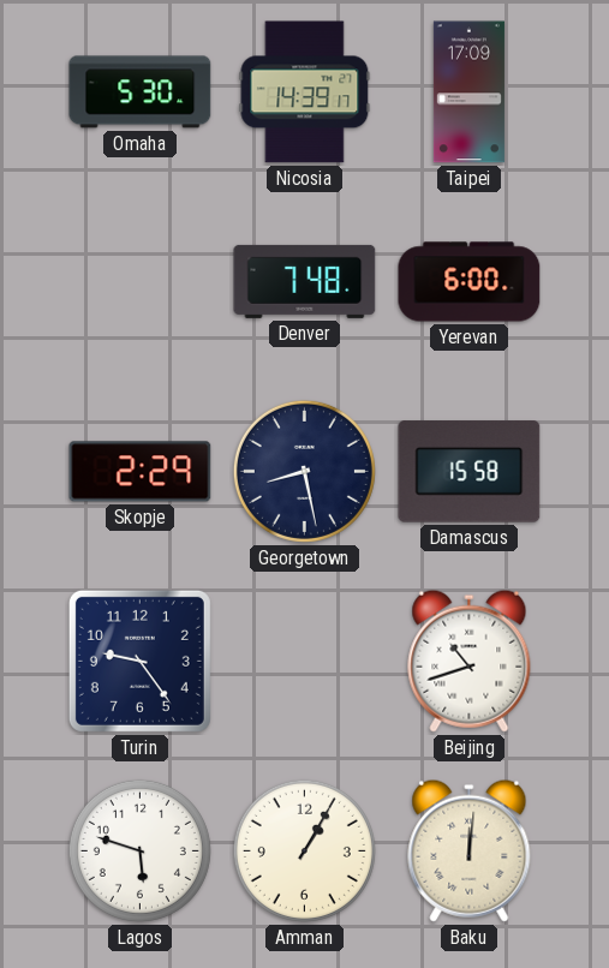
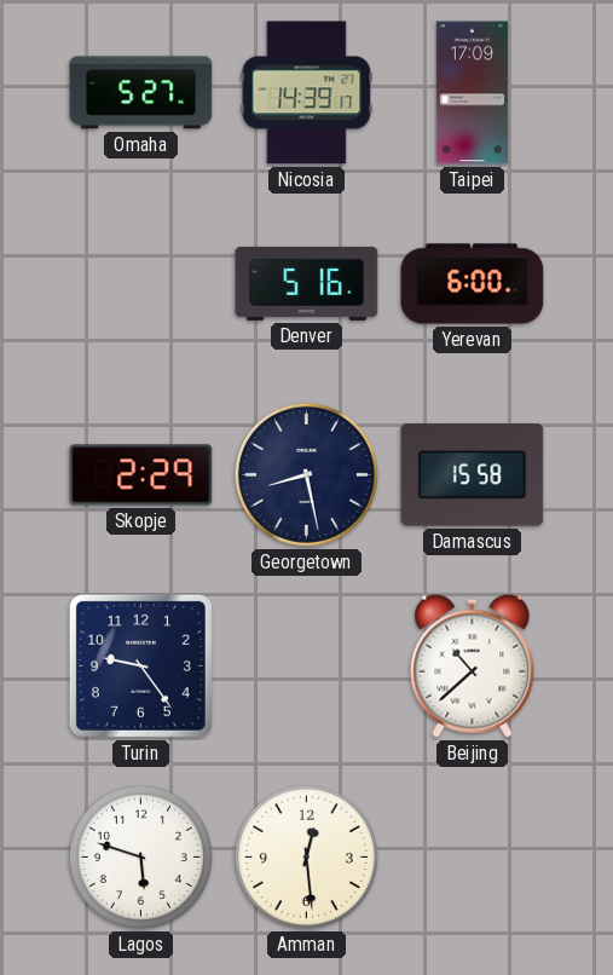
Omaha: 5:30 -> 5:27 (141, 93)
Denver: 7:48 -> 5:16 (307, 283)
Beijing: 10:42 -> 10:38 (473, 665)
Amman: 1:05 -> 12:29 (306, 856)
Baku: 12:01 -> none (470, 850)
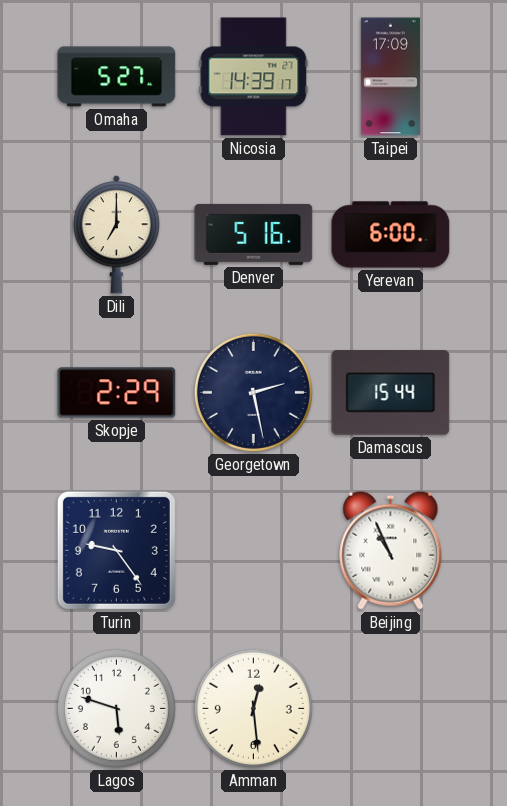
Dili: none -> 7:00 (116, 235)
Georgetown: 8:28 -> 2:28 (253, 392)
Damascus: 15:58 -> 15:44 (391, 393)
Beijing: 10:38 -> 10:56 (391, 550)
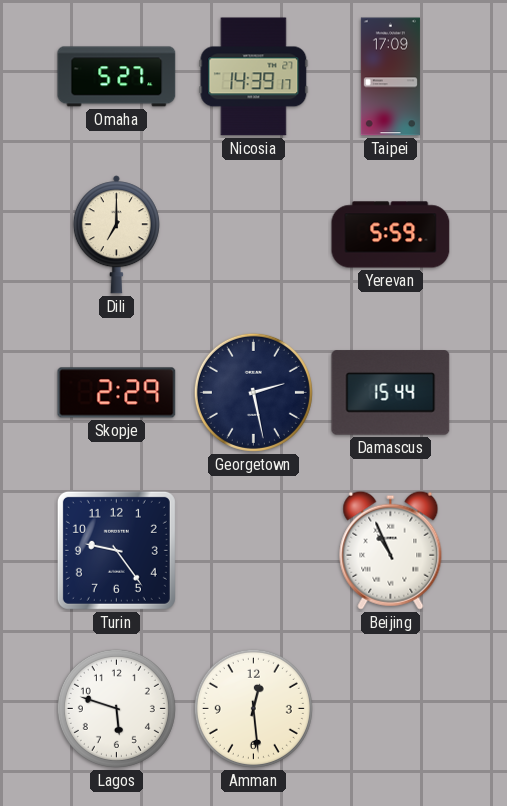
Denver: 5:16 -> none (254, 234)
Yerevan: 6:00 -> 5:59 (391, 235)
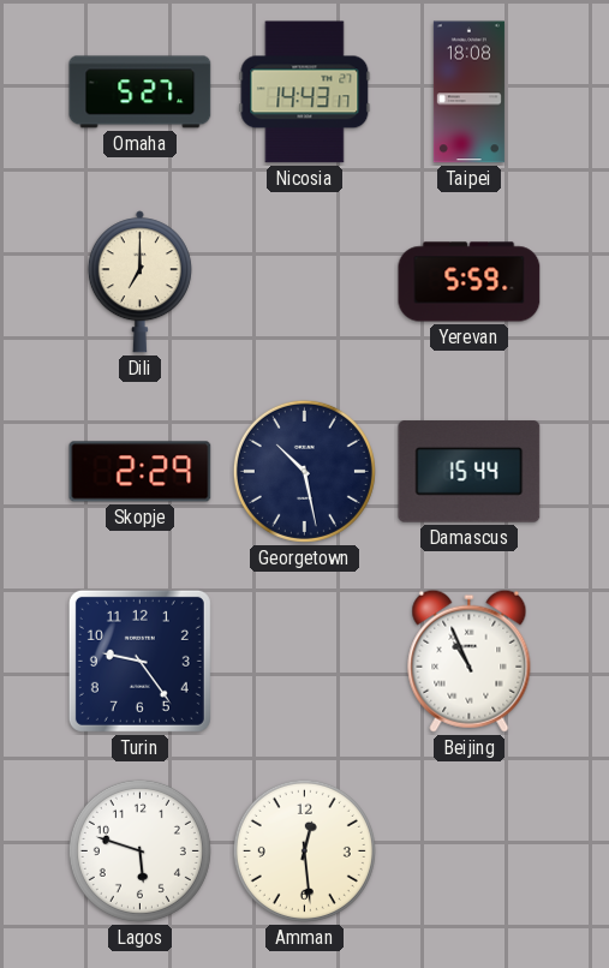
Nicosia: 14:39 -> 14:43 (305, 92)
Taipei: 17:09 -> 18:08 (468, 92)
Georgetown: 2:28 -> 10:28 (304, 471)
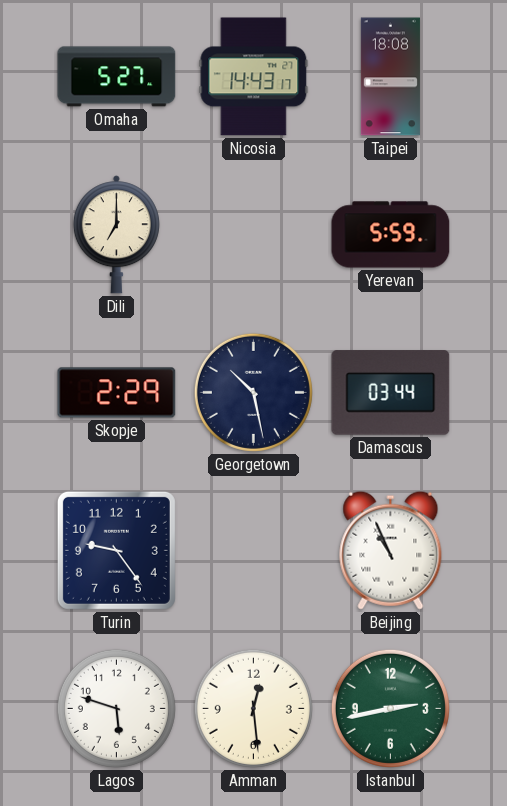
Damascus: 15:44 -> 03:44 (391, 393)
Istanbul: none -> 2:43 (390, 708)
